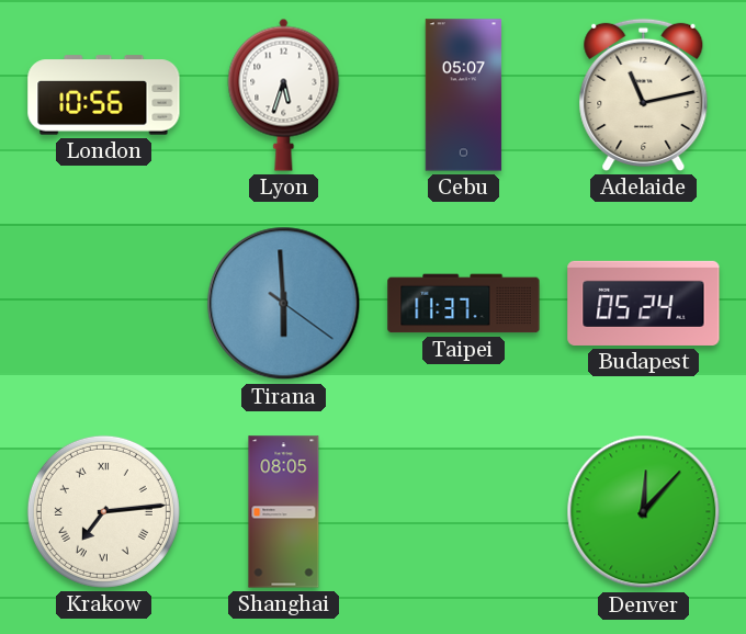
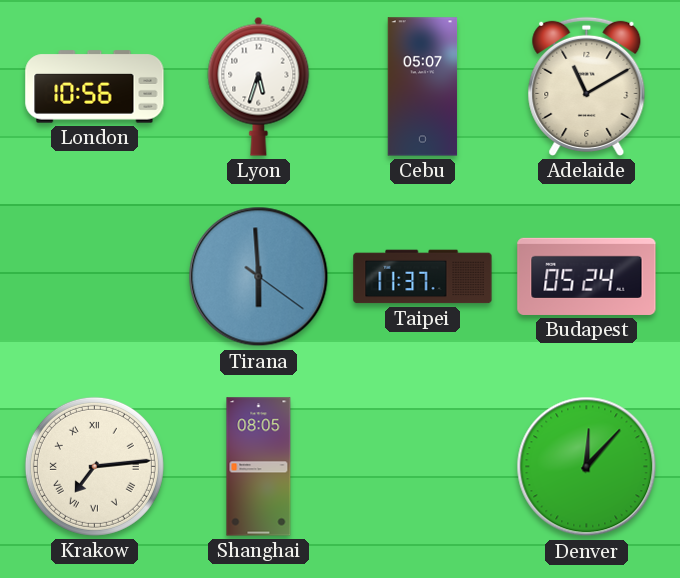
Adelaide: 11:13 -> 11:10 (587, 86)
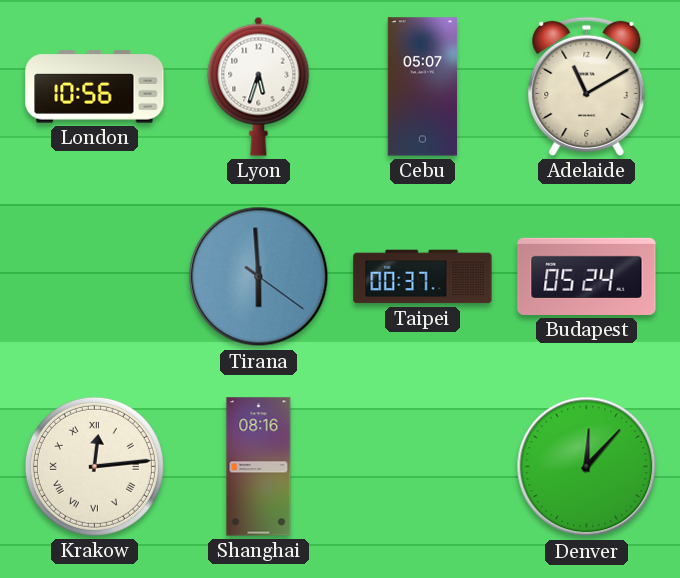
Taipei: 11:37 -> 00:37 (423, 277)
Krakow: 7:14 -> 12:14 (94, 466)
Shanghai: 08:05 -> 08:16 (259, 467)
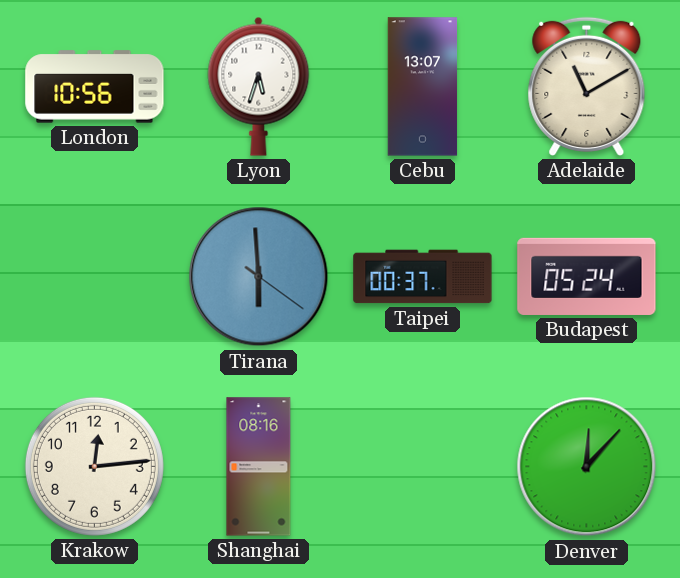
Cebu: 05:07 -> 13:07 (423, 87)
Krakow numerals: Roman -> Arabic (94, 466)
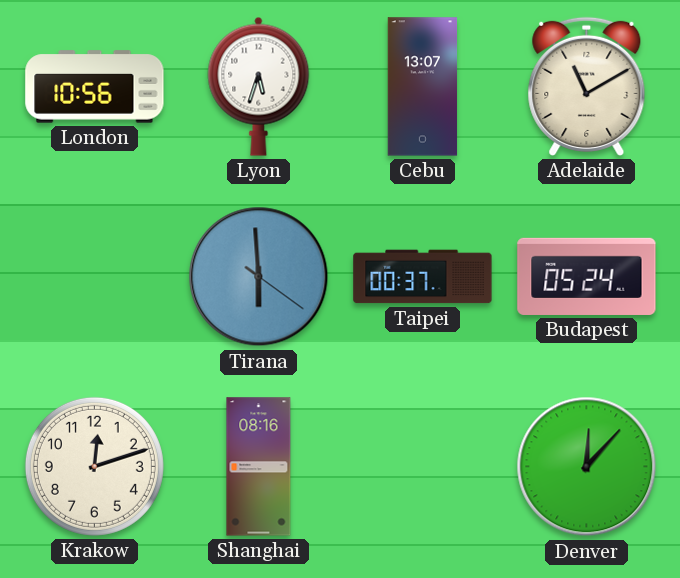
Krakow: 12:14 -> 12:12 (94, 466)
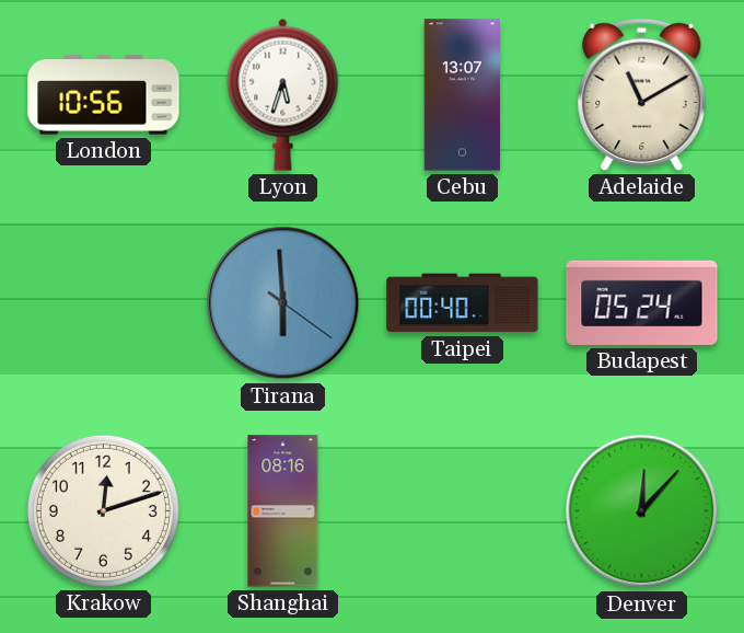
Taipei: 00:37 -> 00:40 (463, 303)
